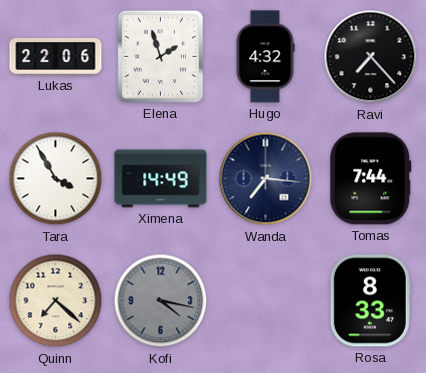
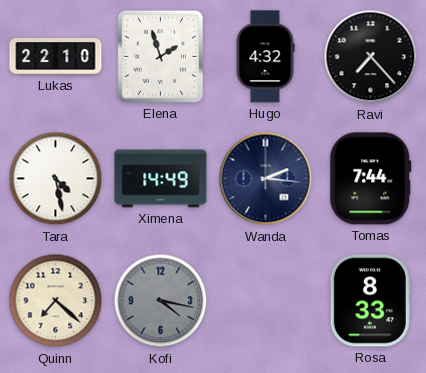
Lukas: 22:06 -> 22:10 (56, 57)
Tara: 3:55 -> 4:28 (56, 179)
Wanda: 7:16 -> 2:16 (266, 179)
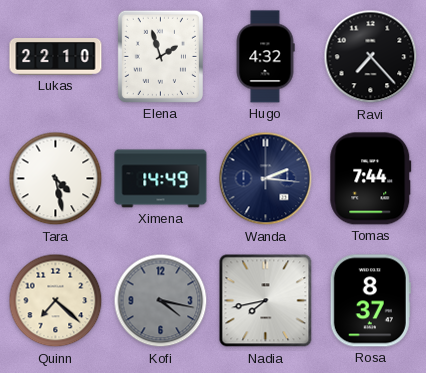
Nadia: none -> 7:43 (266, 301)
Rosa: 8:33 -> 8:37 (370, 301)
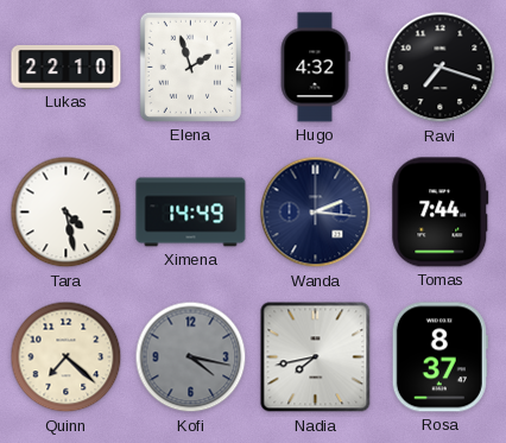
Ravi: 7:23 -> 7:18 (441, 68)
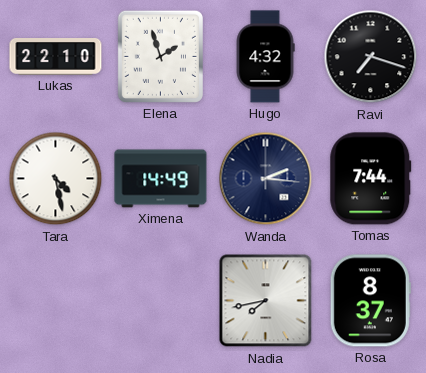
Quinn: 7:22 -> none (67, 357)
Kofi: 4:17 -> none (191, 357)
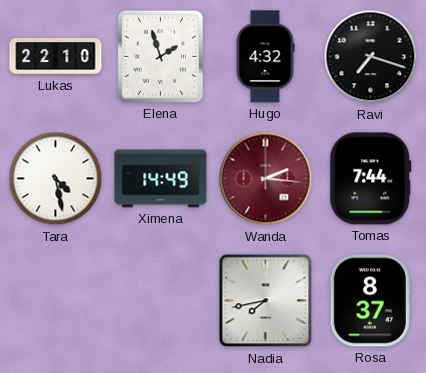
Wanda dial: navy -> burgundy (266, 179)
